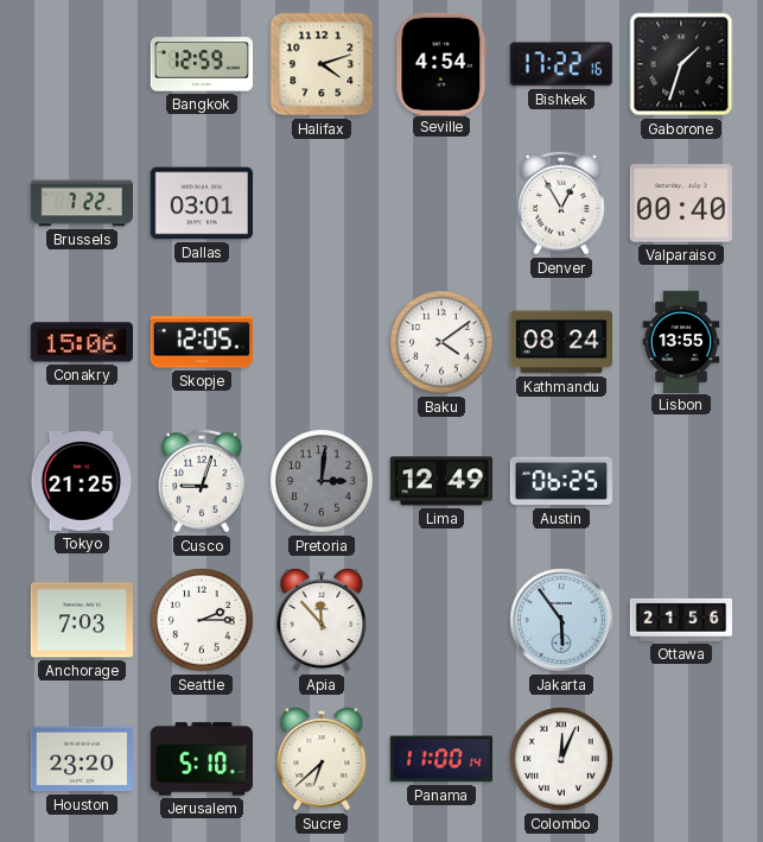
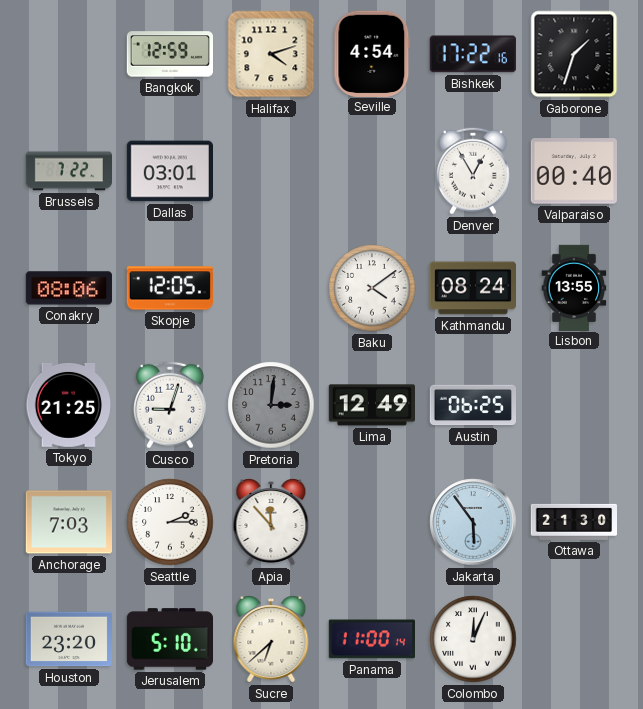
Conakry: 15:06 -> 08:06 (68, 288)
Ottawa: 21:56 -> 21:30 (574, 522)
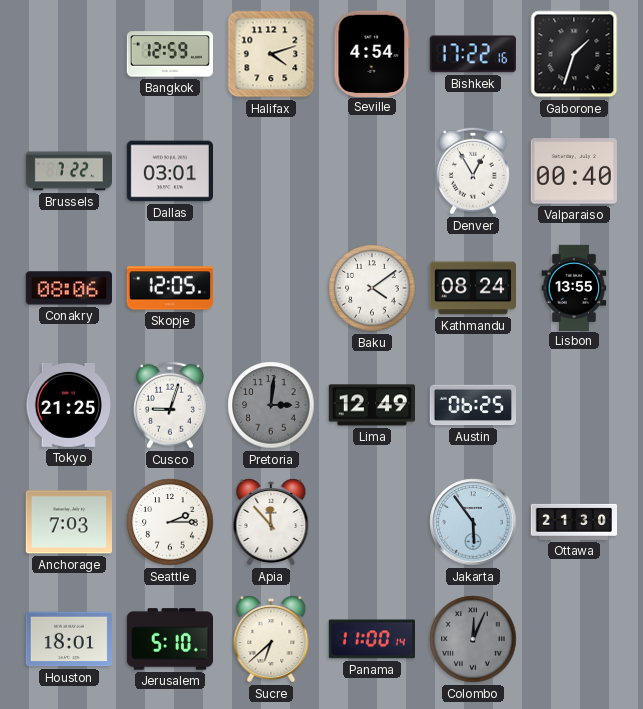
Houston: 23:20 -> 18:01 (68, 639)
Colombo dial: white -> grey (473, 639)
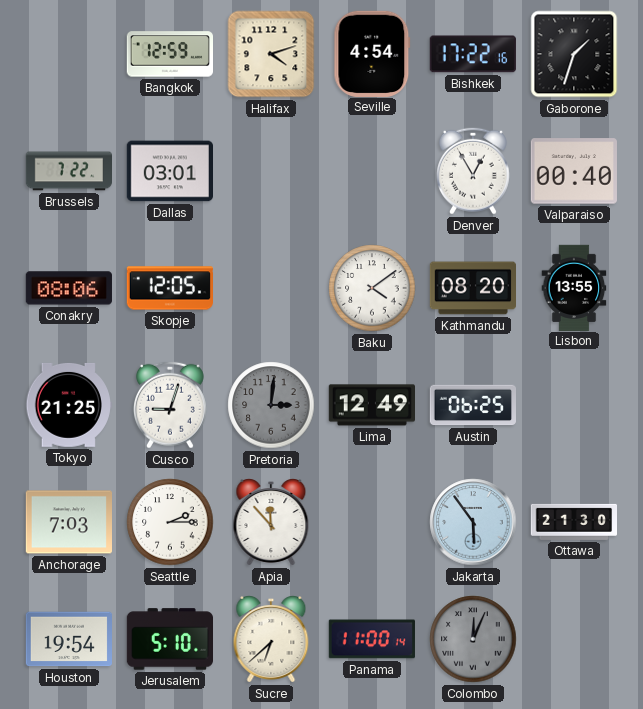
Kathmandu: 08:24 -> 08:20 (472, 288)
Houston: 18:01 -> 19:54 (68, 639)
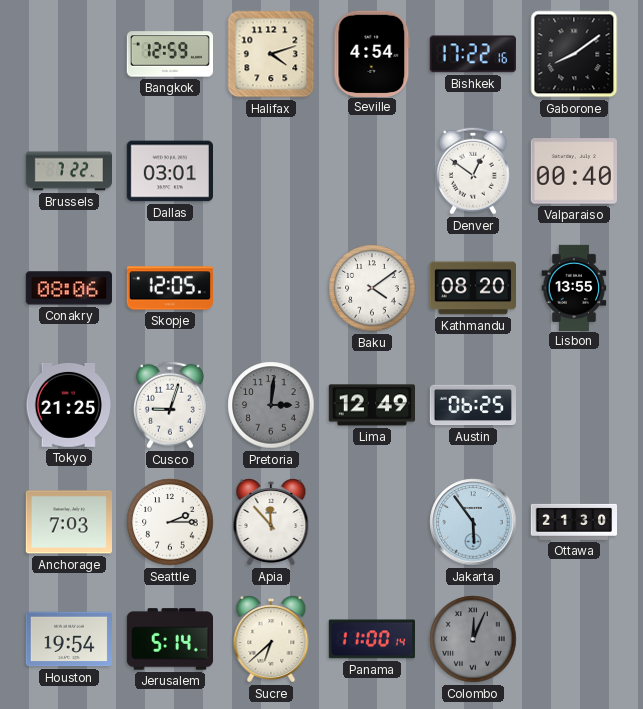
Gaborone: 1:33 -> 8:09 (574, 54)
Denver: 12:55 -> 12:51 (473, 171)
Jerusalem: 5:10 -> 5:14 (169, 639)
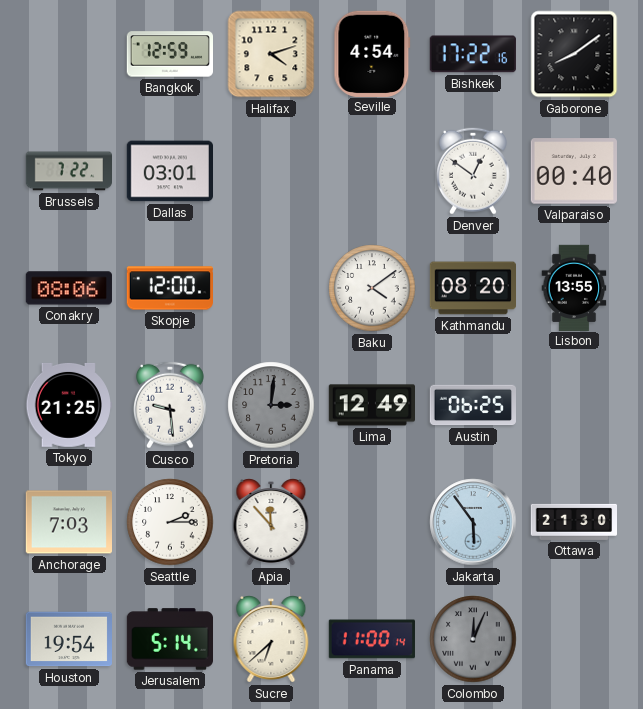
Skopje: 12:05 -> 12:00 (169, 288)
Cusco: 9:03 -> 9:29 (170, 405)
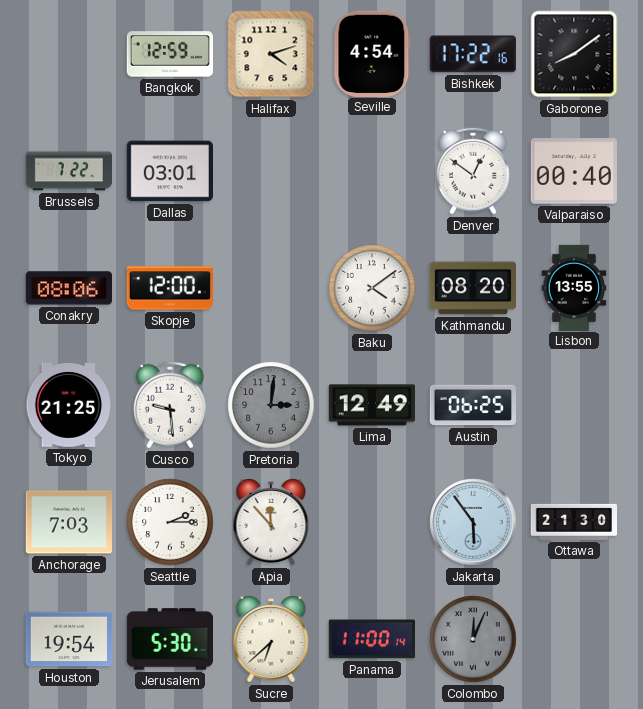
Jerusalem: 5:14 -> 5:30 (169, 639)
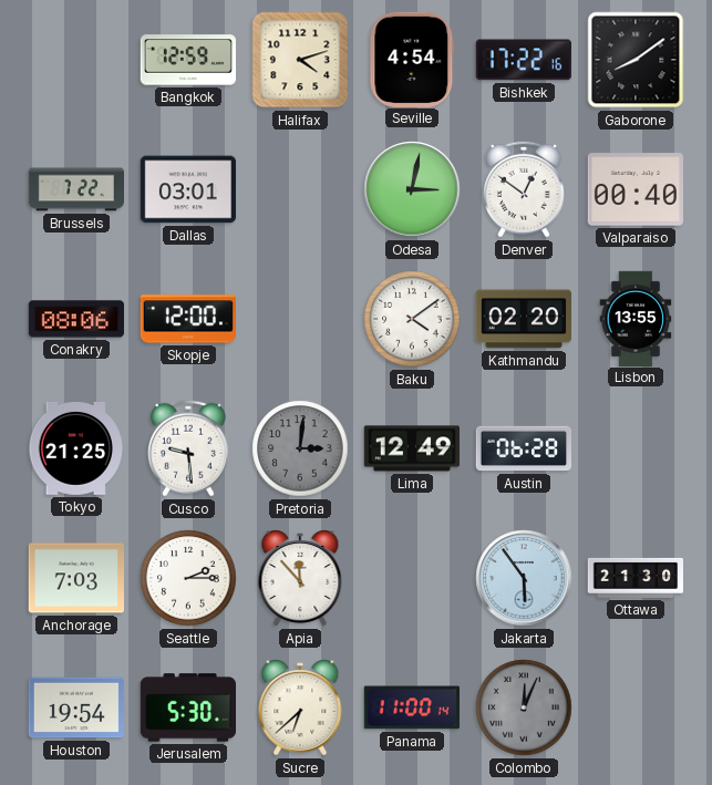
Odesa: none -> 3:02 (412, 189)
Kathmandu: 08:20 -> 02:20 (523, 319)
Austin: 06:25 -> 06:28 (523, 448)
